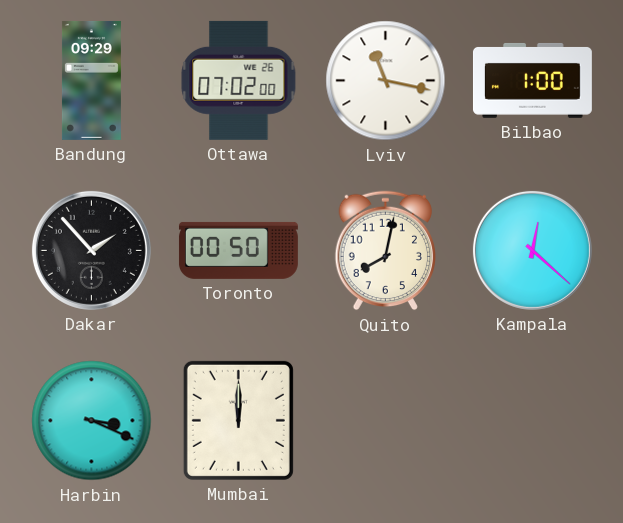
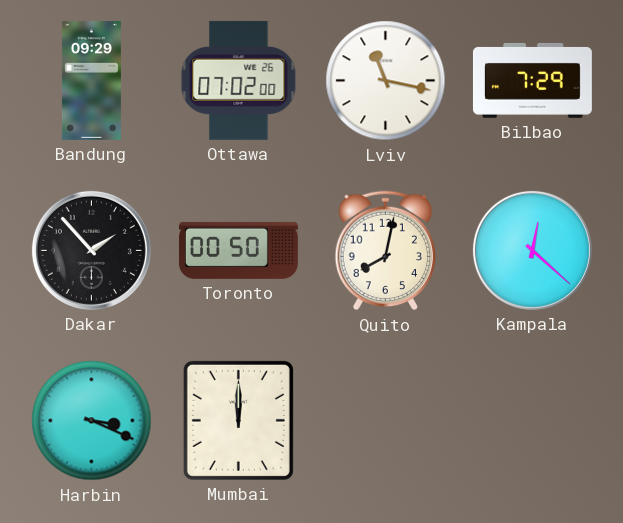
Bilbao: 1:00 -> 7:29 (532, 80)
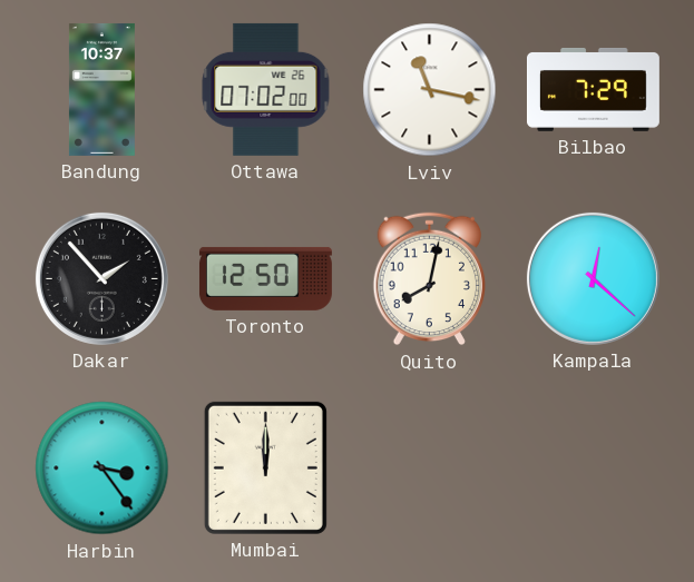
Bandung: 09:29 -> 10:37 (101, 89)
Toronto: 00:50 -> 12:50 (265, 278)
Harbin: 3:19 -> 3:24 (102, 468)
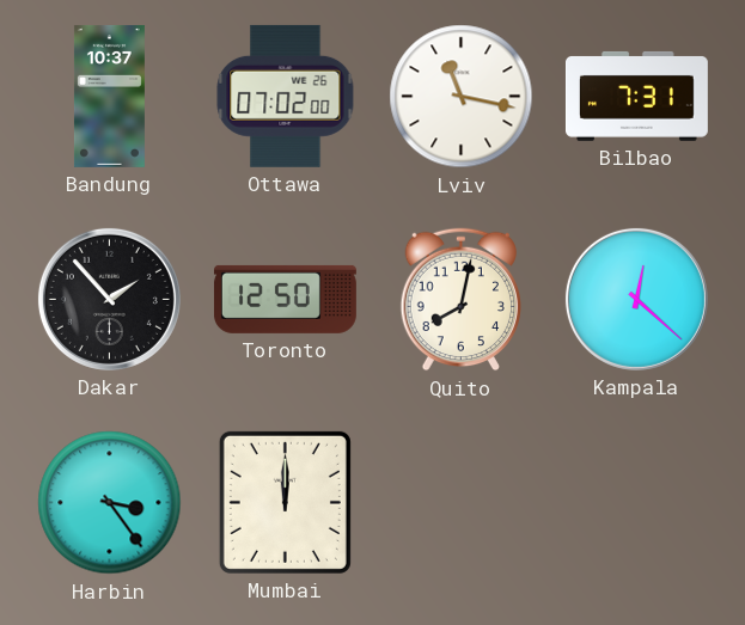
Bilbao: 7:29 -> 7:31 (636, 96)
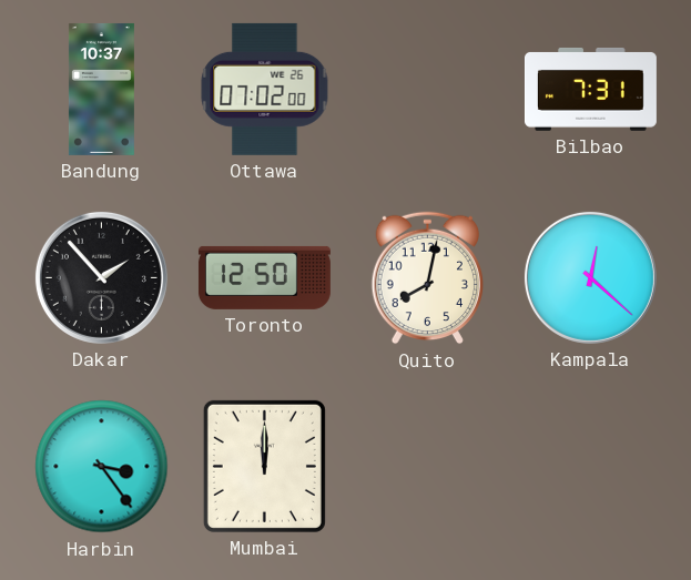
Lviv: 11:17 -> none (462, 97)
